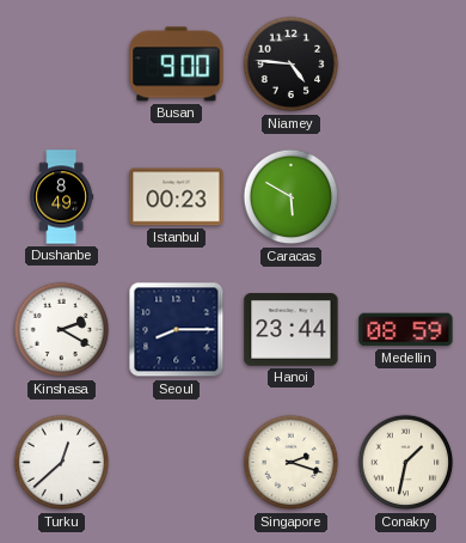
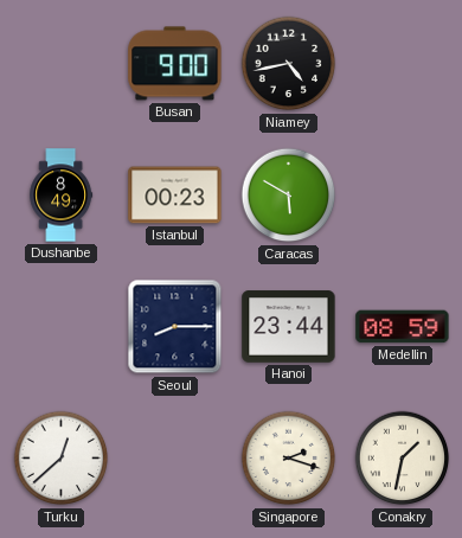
Niamey: 4:46 -> 4:43 (289, 64)
Kinshasa: 2:20 -> none (62, 330)
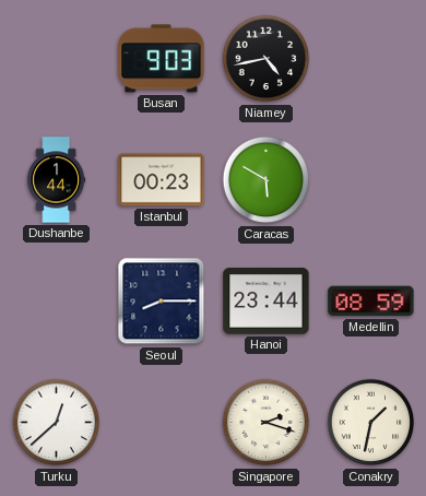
Busan: 9:00 -> 9:03 (162, 59)
Dushanbe: 8:49 -> 1:44 (57, 180)
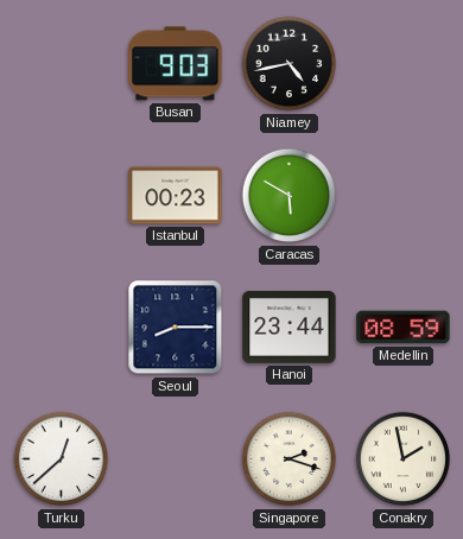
Dushanbe: 1:44 -> none (57, 180)
Conakry: 1:32 -> 1:58 (404, 459)
